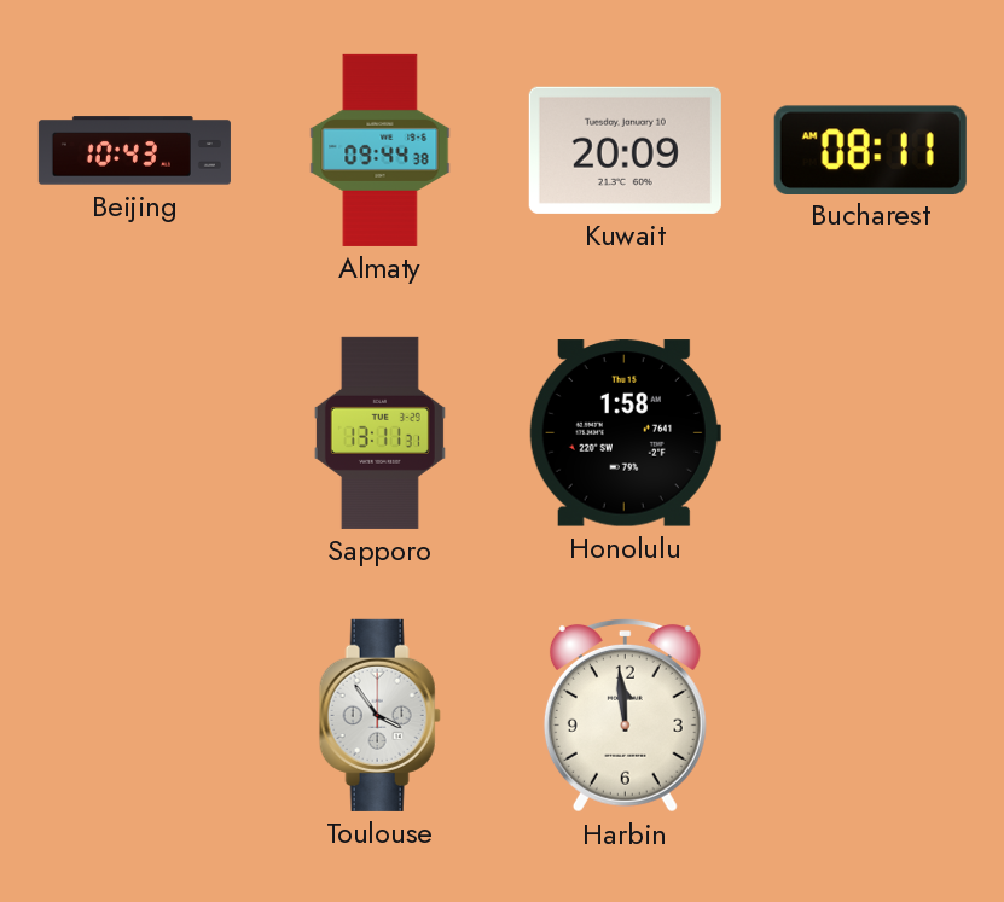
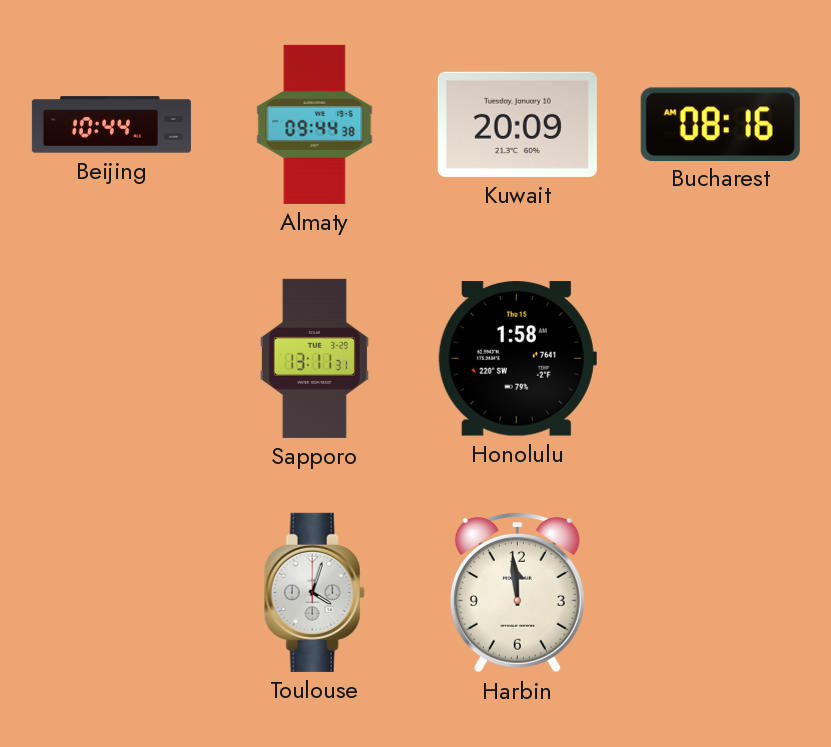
Beijing: 10:43 -> 10:44 (111, 125)
Bucharest: 08:11 -> 08:16 (720, 124)
Toulouse: 3:54 -> 4:03 (314, 592)
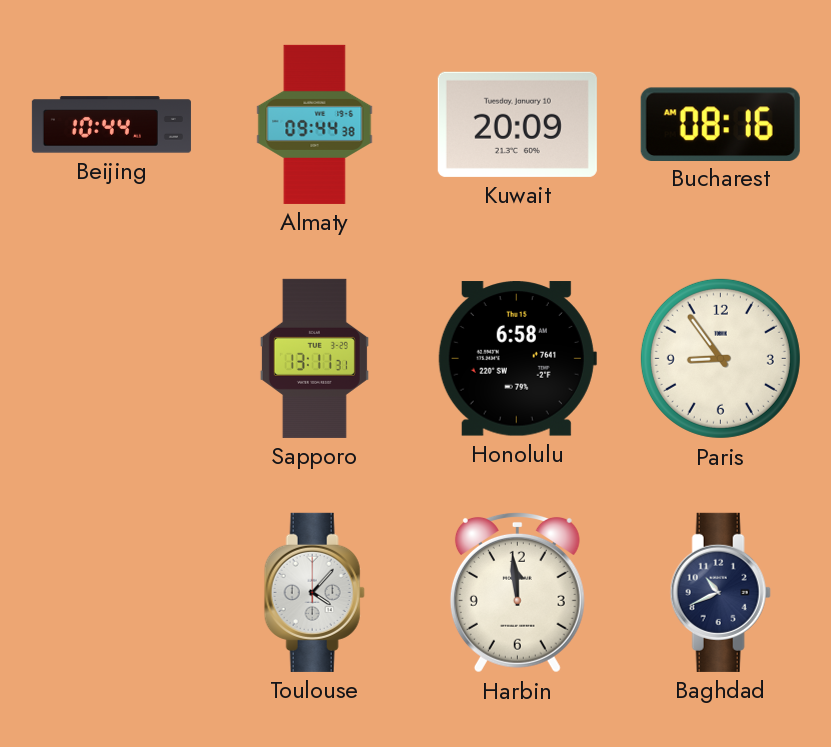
Honolulu: 1:58 -> 6:58 (517, 359)
Paris: none -> 8:54 (720, 358)
Toulouse: 4:03 -> 4:07 (314, 592)
Baghdad: none -> 10:41 (720, 592)
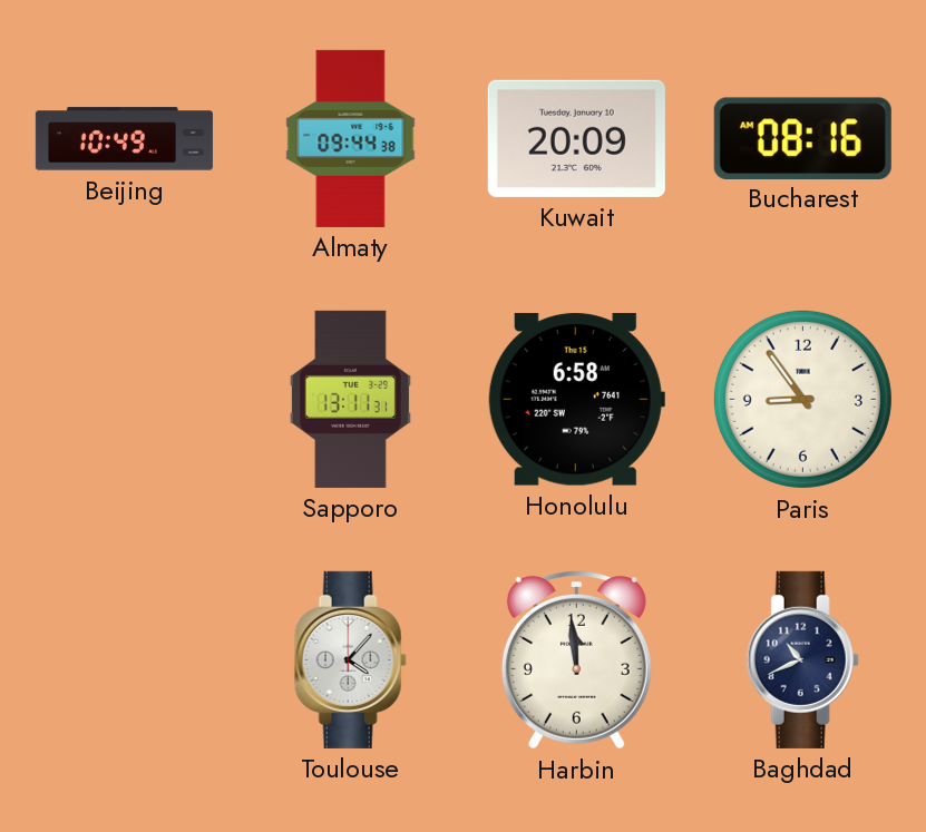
Beijing: 10:44 -> 10:49 (124, 139)
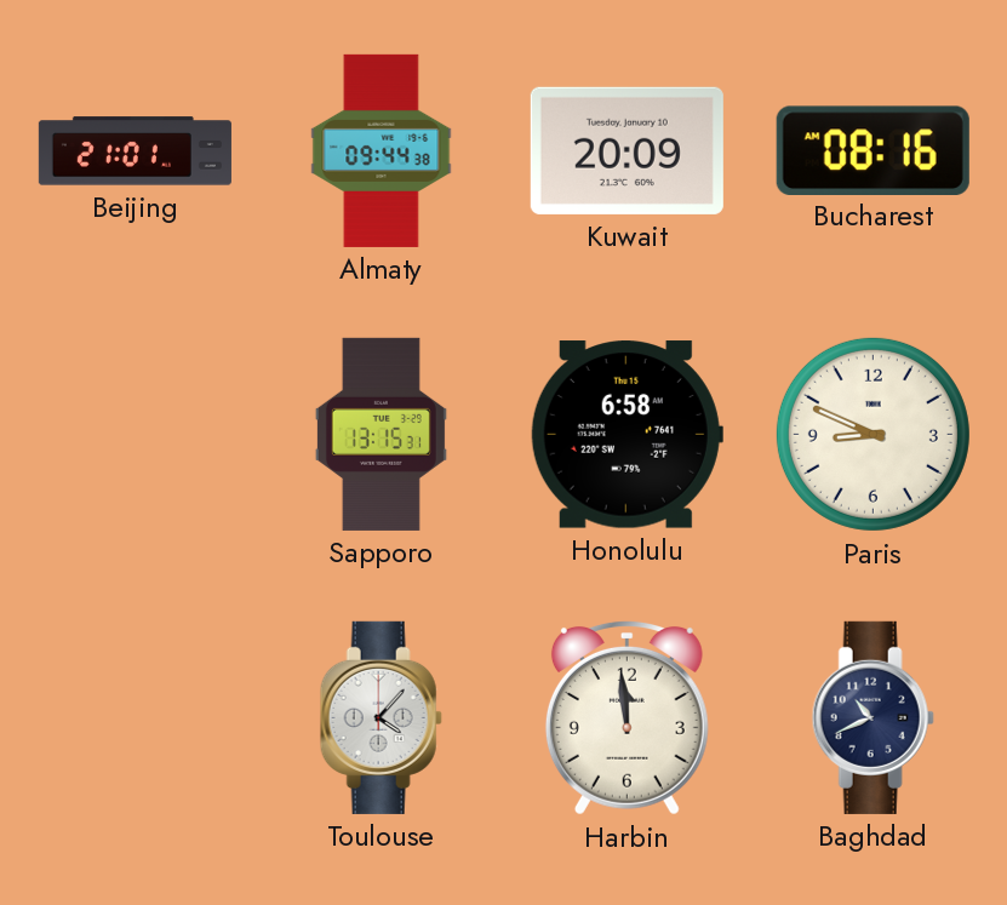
Beijing: 10:49 -> 21:01 (135, 151)
Sapporo: 13:11 -> 13:15 (381, 434)
Paris: 8:54 -> 8:49 (872, 434)
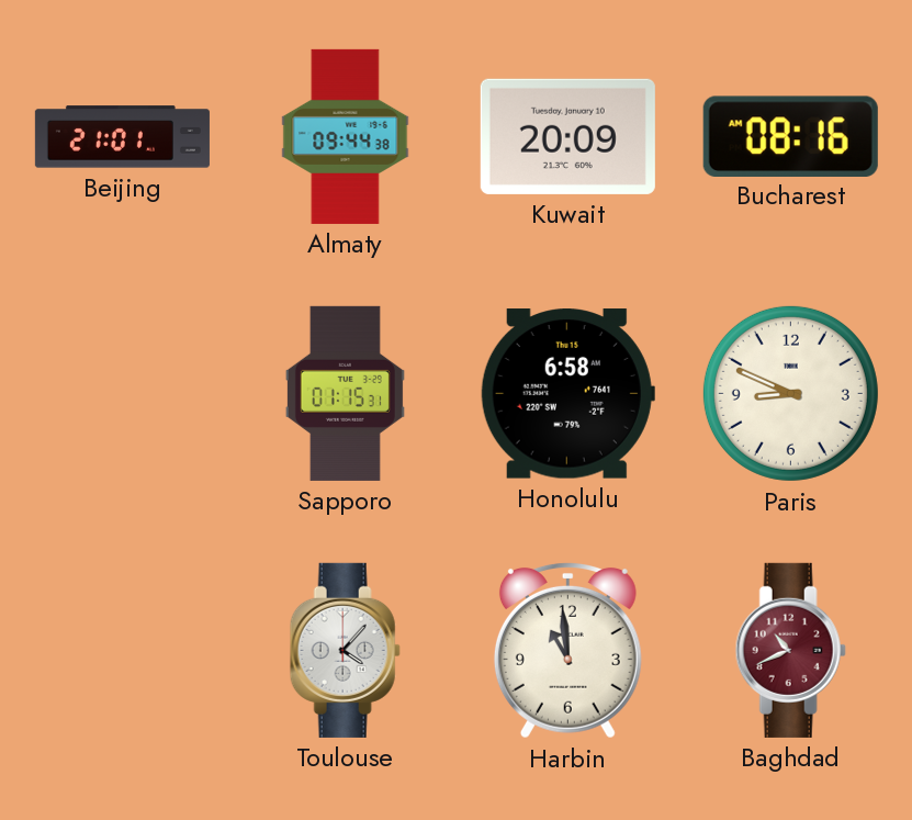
Sapporo: 13:15 -> 01:15 (345, 393)
Harbin: 11:59 -> 10:59 (567, 651)
Baghdad dial: navy -> burgundy (790, 650)
